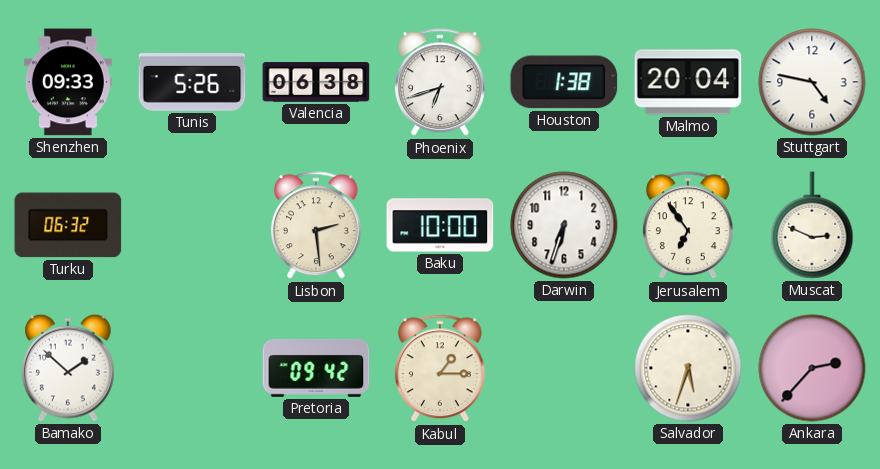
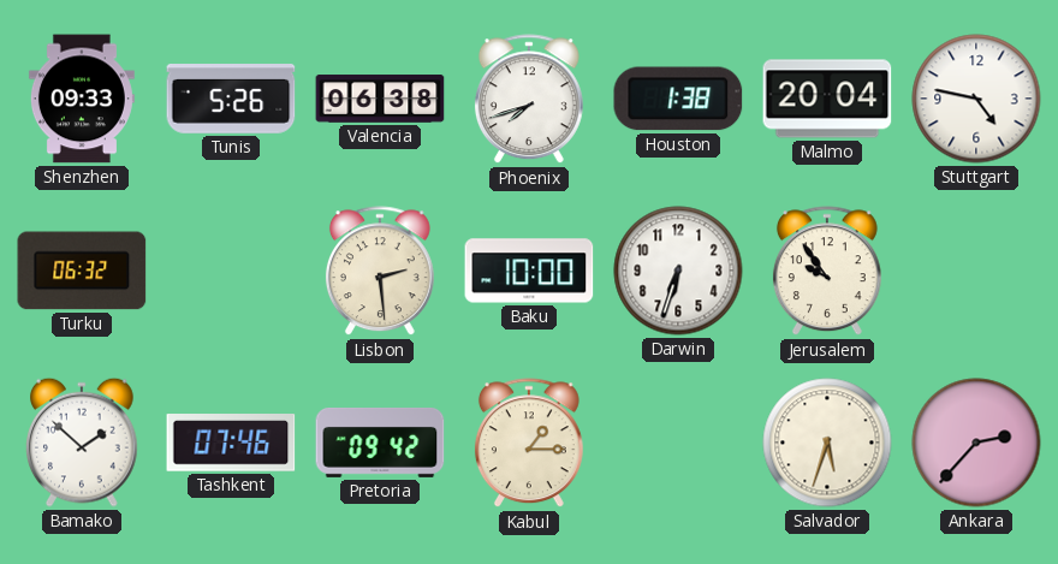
Phoenix: 6:42 -> 7:42 (529, 100)
Jerusalem: 6:54 -> 9:54 (827, 272)
Muscat: 2:49 -> none (812, 225)
Tashkent: none -> 07:46 (231, 444)
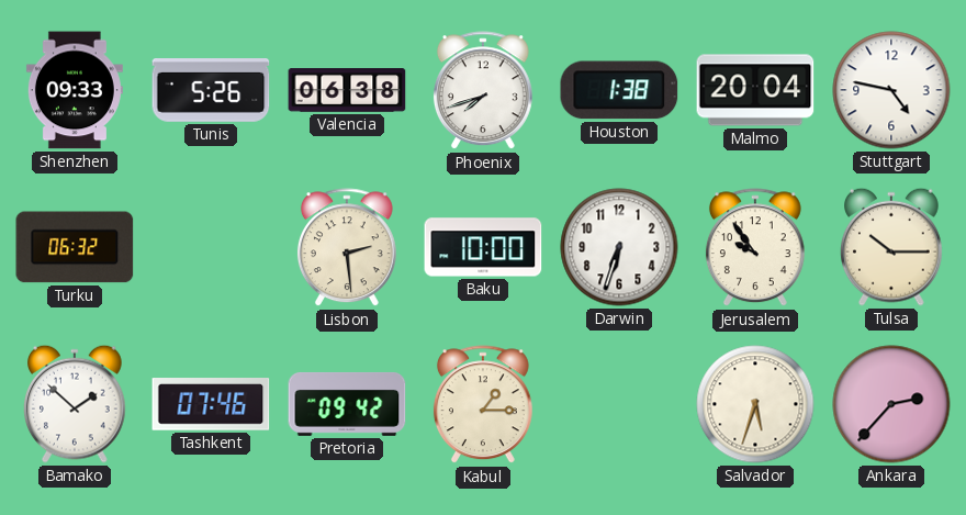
Tulsa: none -> 10:15 (892, 247)
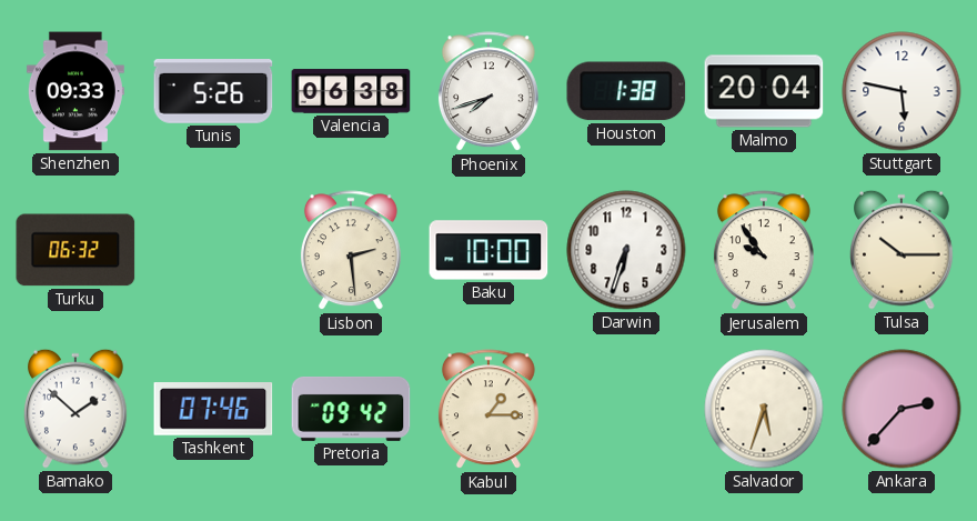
Stuttgart: 4:47 -> 5:47 (902, 91)
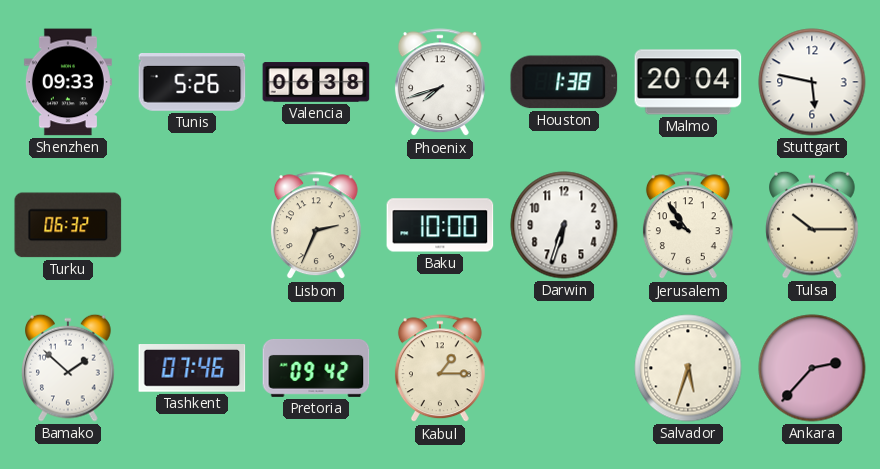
Lisbon: 2:29 -> 2:34 (316, 226)
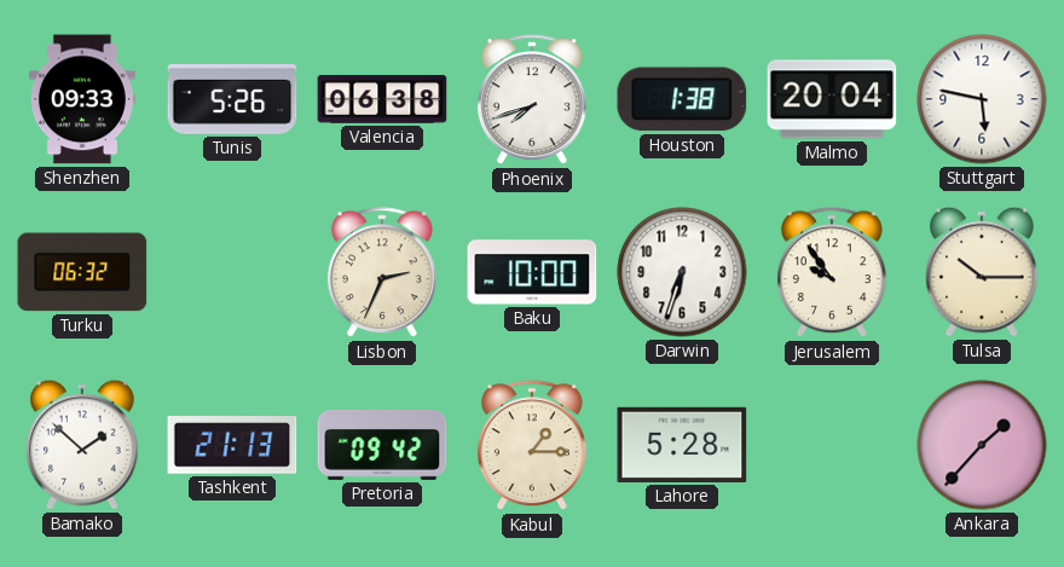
Tashkent: 07:46 -> 21:13 (232, 446)
Lahore: none -> 5:28 (682, 445)
Salvador: 5:33 -> none (688, 368)
Ankara: 2:37 -> 1:37 (982, 445)
